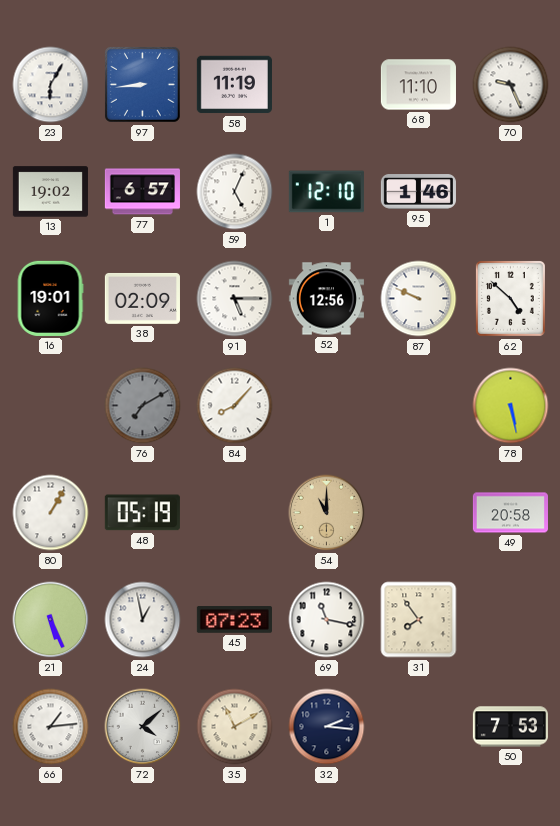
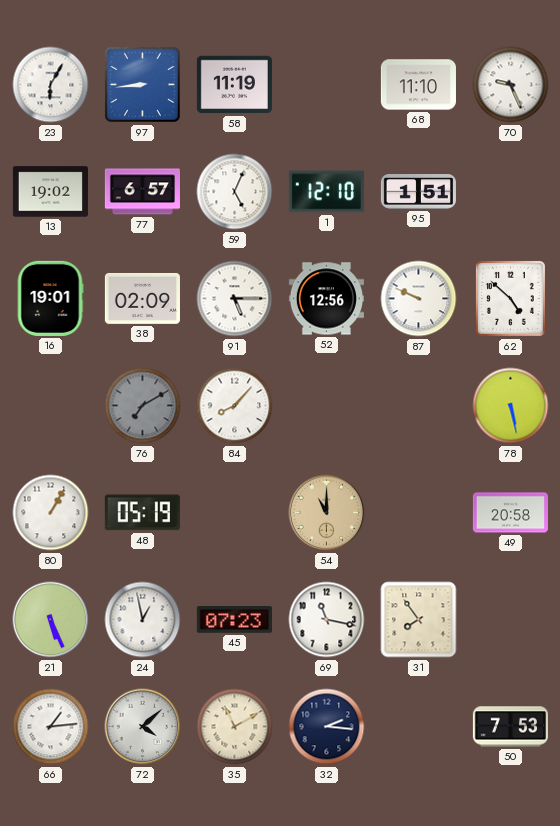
95: 1:46 -> 1:51 (418, 192)
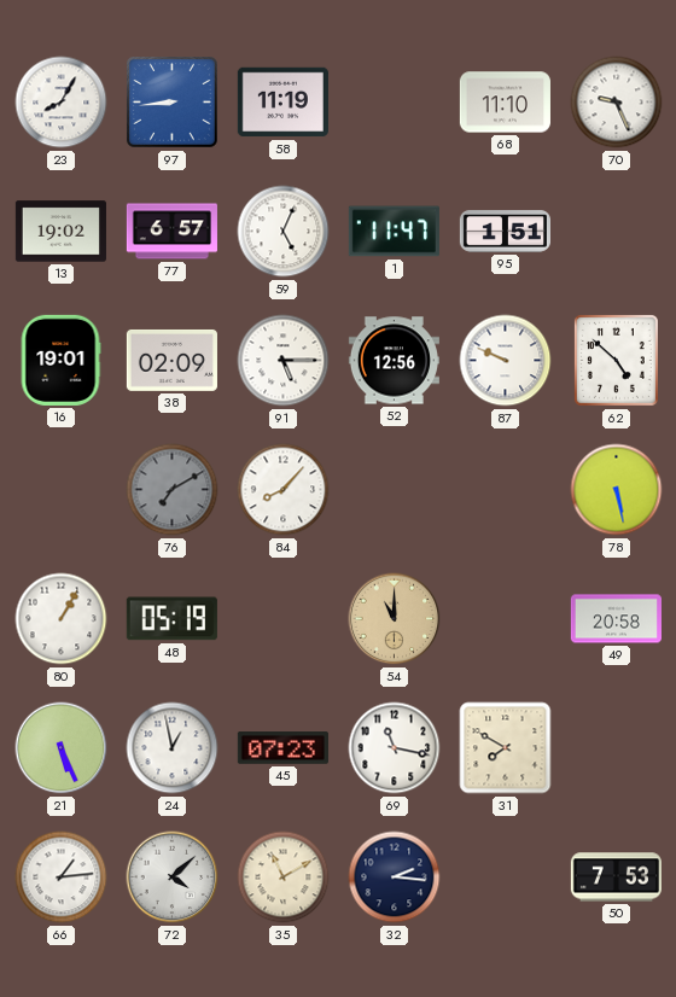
23: 6:05 -> 8:05 (62, 103)
1: 12:10 -> 11:47 (394, 232)
31: 7:54 -> 7:50 (506, 748)
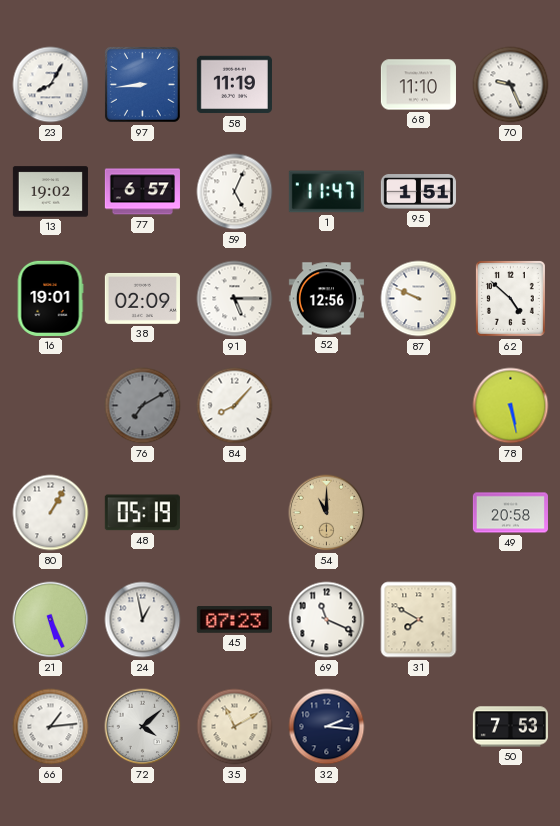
69: 11:17 -> 11:19 (327, 620)
